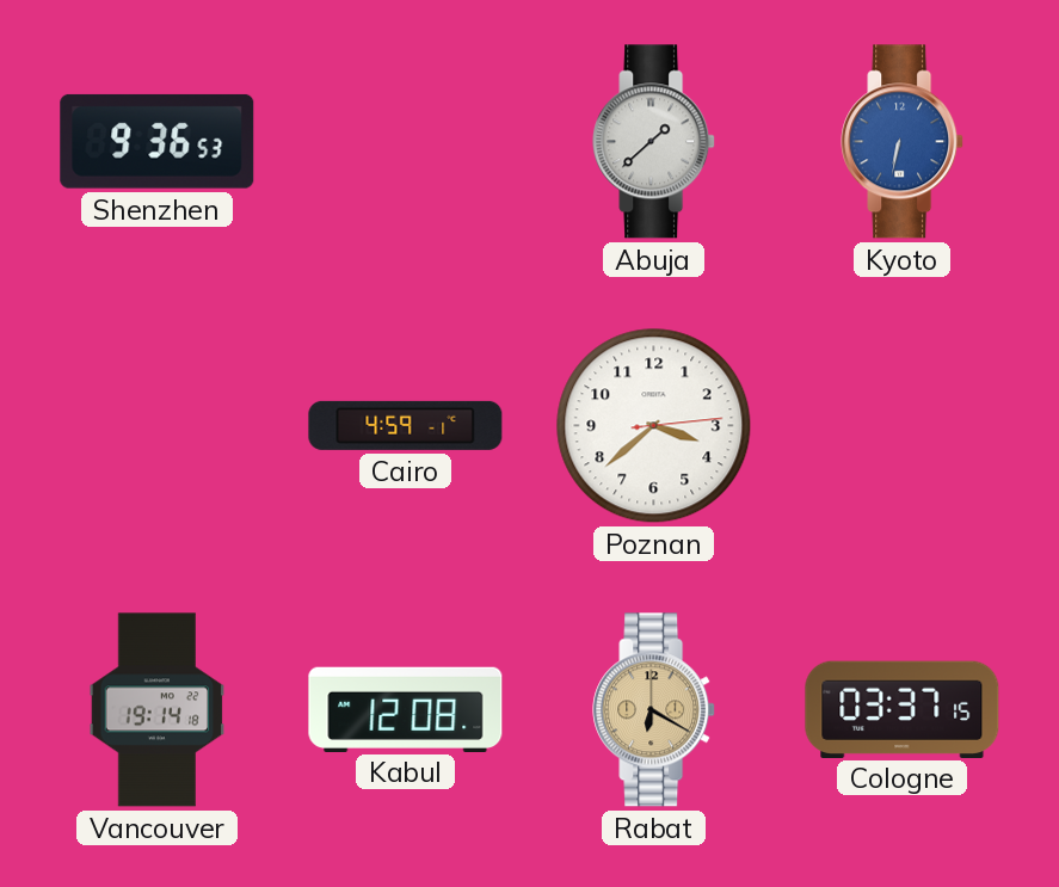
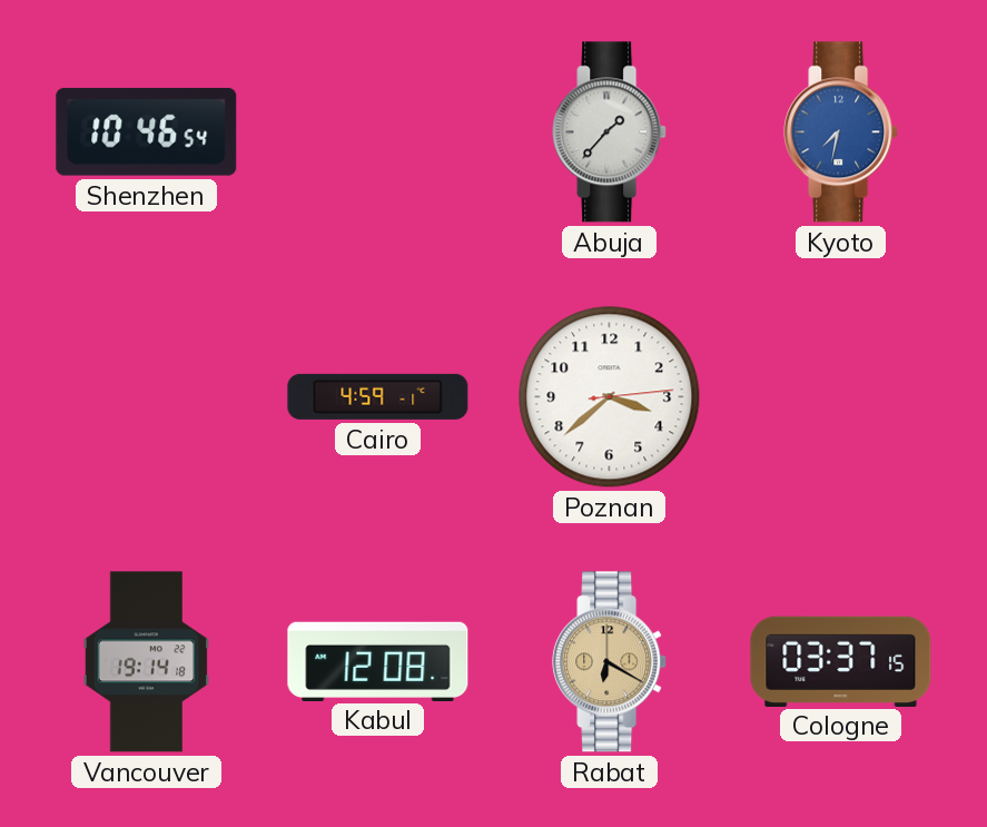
Shenzhen: 9:36 -> 10:46 (147, 131)
Abuja: 1:38 -> 1:37 (610, 132)
Kyoto: 6:32 -> 7:32 (841, 132)
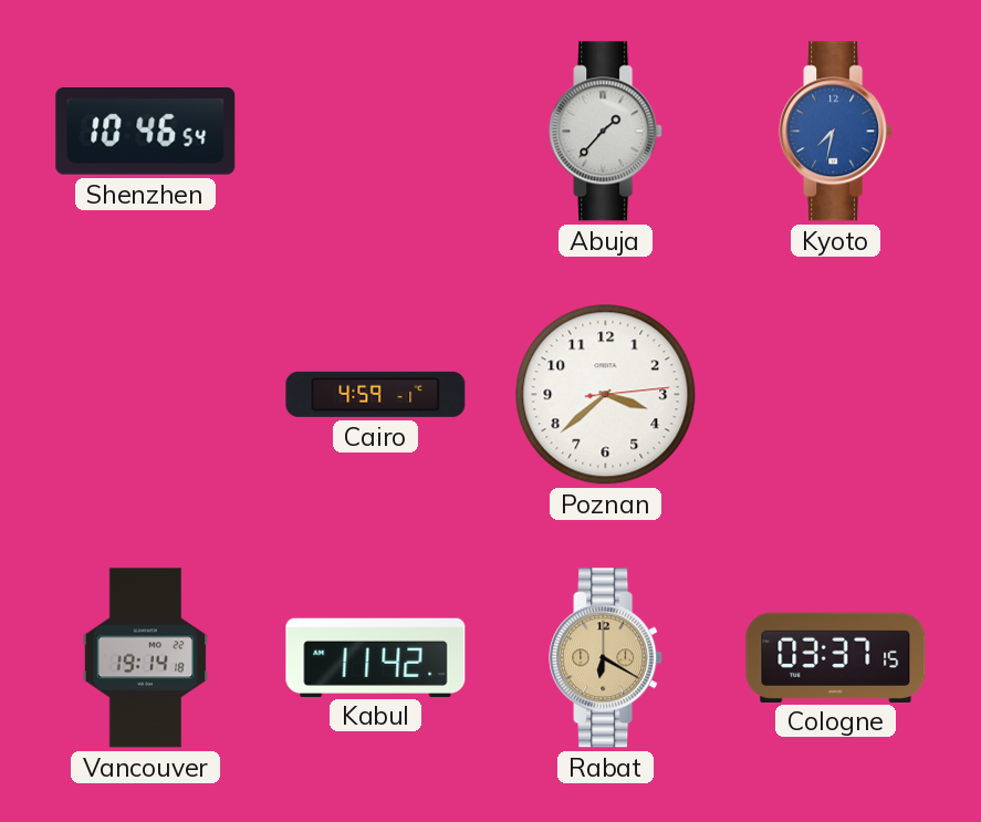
Kabul: 12:08 -> 11:42 (376, 657)
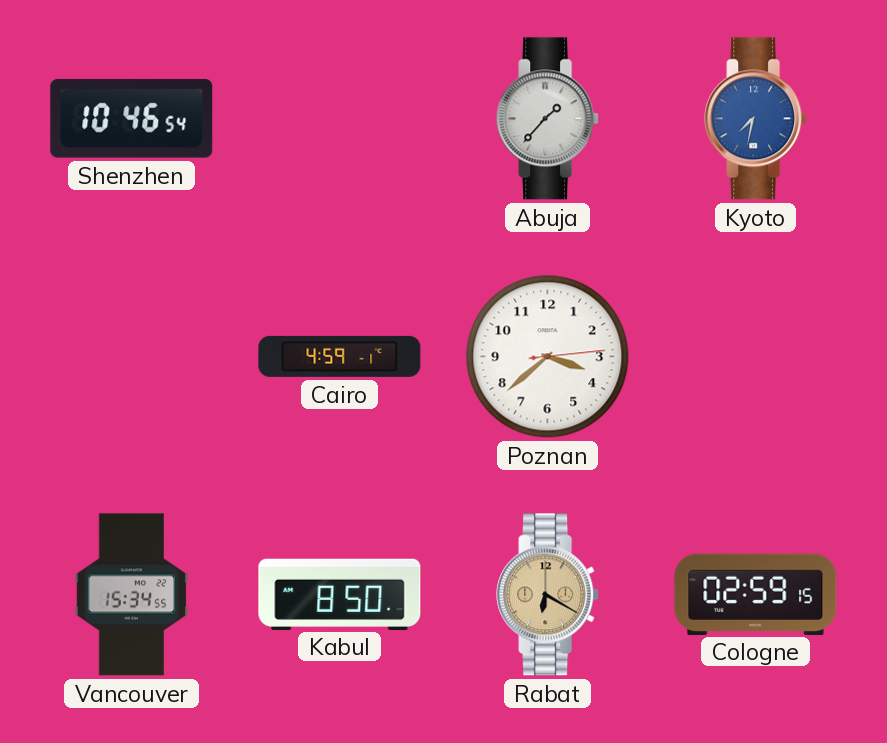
Vancouver: 19:14 -> 15:34 (132, 595)
Kabul: 11:42 -> 8:50 (340, 594)
Cologne: 03:37 -> 02:59 (756, 594)
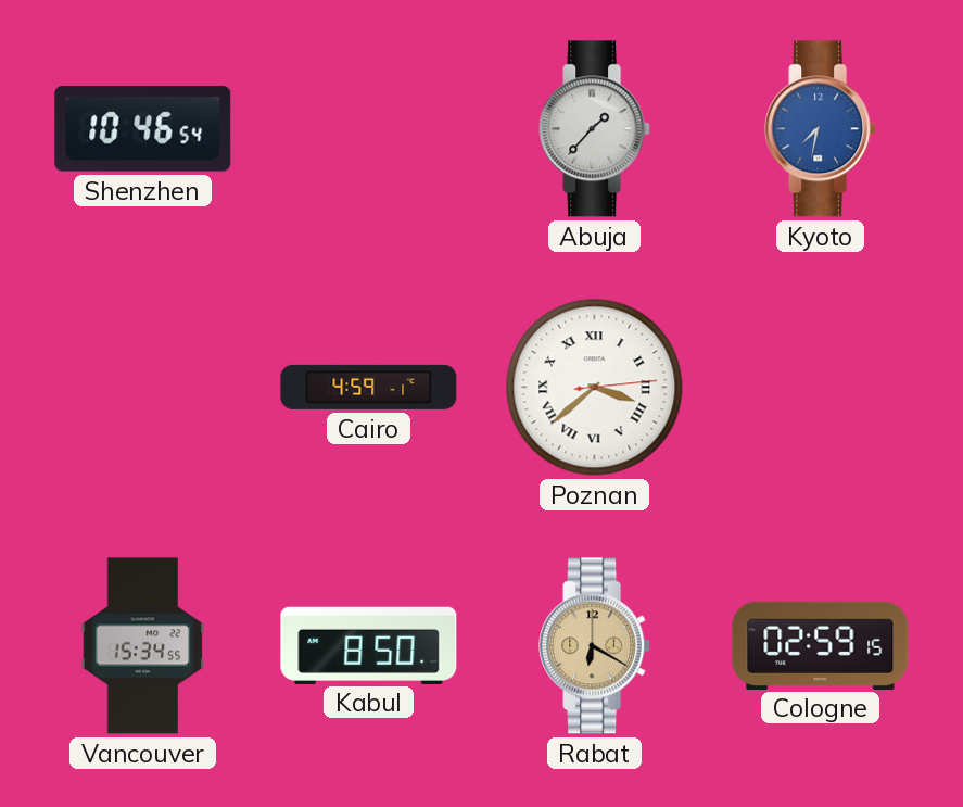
Poznan numerals: Arabic -> Roman (595, 388)
